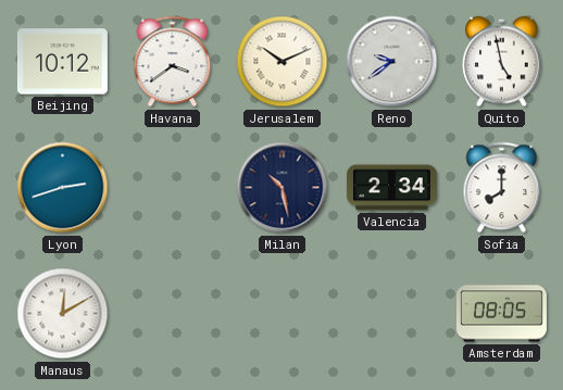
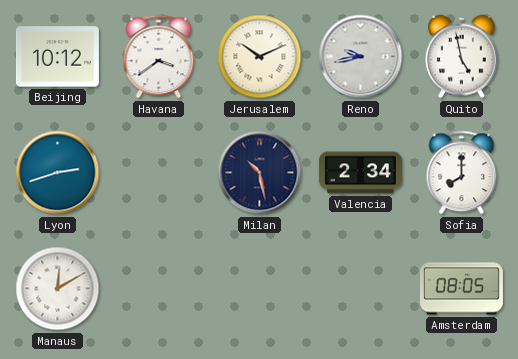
Reno: 9:39 -> 9:43 (361, 57)
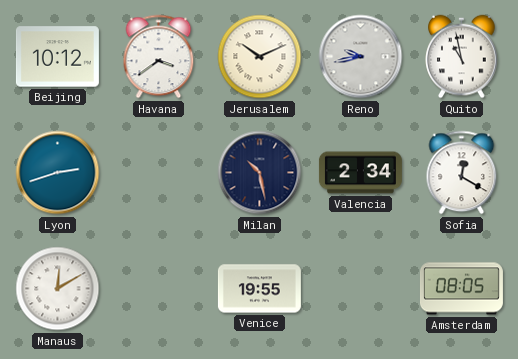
Quito: 4:58 -> 10:58 (462, 57)
Sofia: 8:00 -> 12:20 (462, 173)
Venice: none -> 19:55 (259, 289)
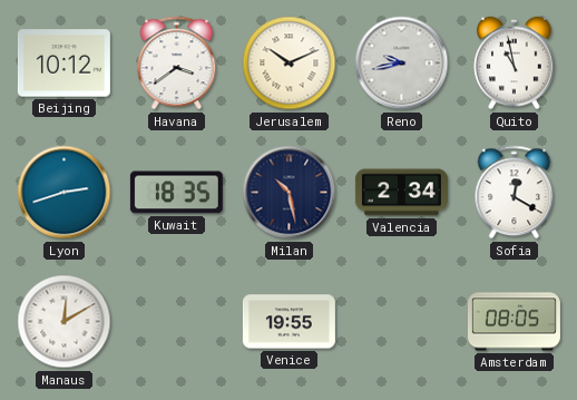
Kuwait: none -> 18:35 (176, 193)
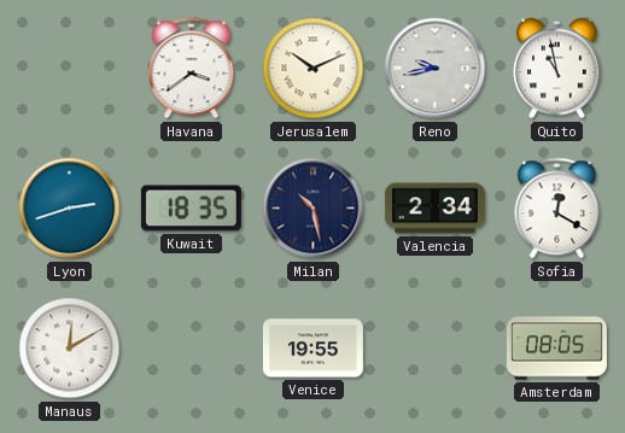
Beijing: 10:12 -> none (63, 64)
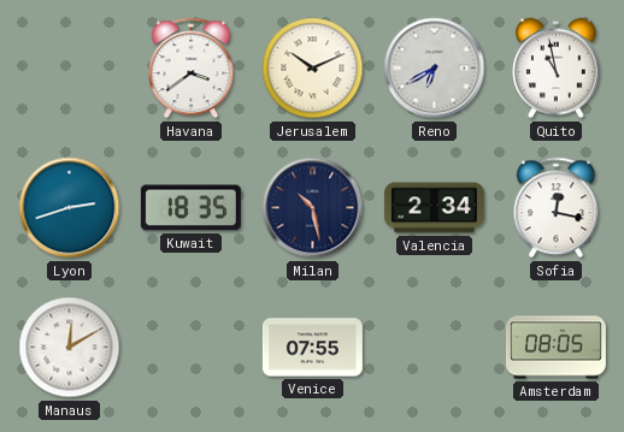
Reno: 9:43 -> 6:40 (435, 69)
Sofia: 12:20 -> 12:17 (557, 208)
Venice: 19:55 -> 07:55 (312, 348)
